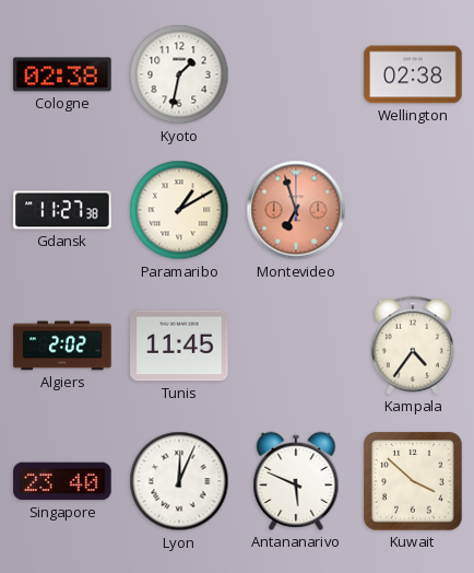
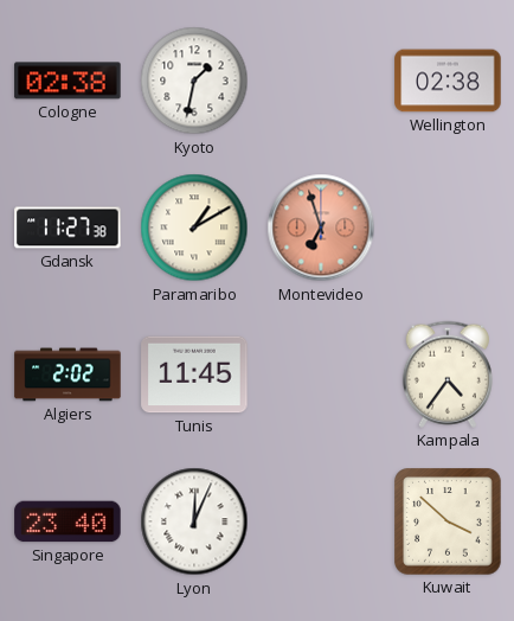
Antananarivo: 5:49 -> none (296, 481)
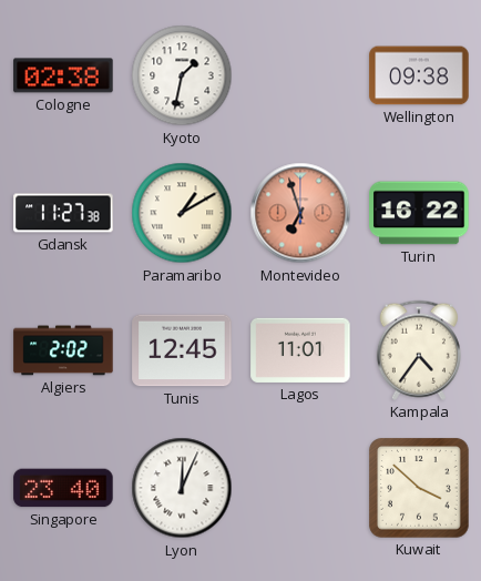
Wellington: 02:38 -> 09:38 (419, 75)
Turin: none -> 16:22 (419, 213)
Tunis: 11:45 -> 12:45 (182, 350)
Lagos: none -> 11:01 (300, 350)
